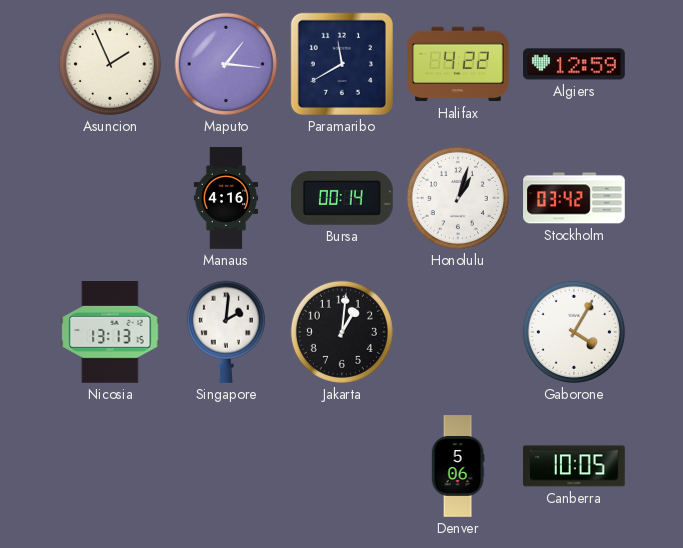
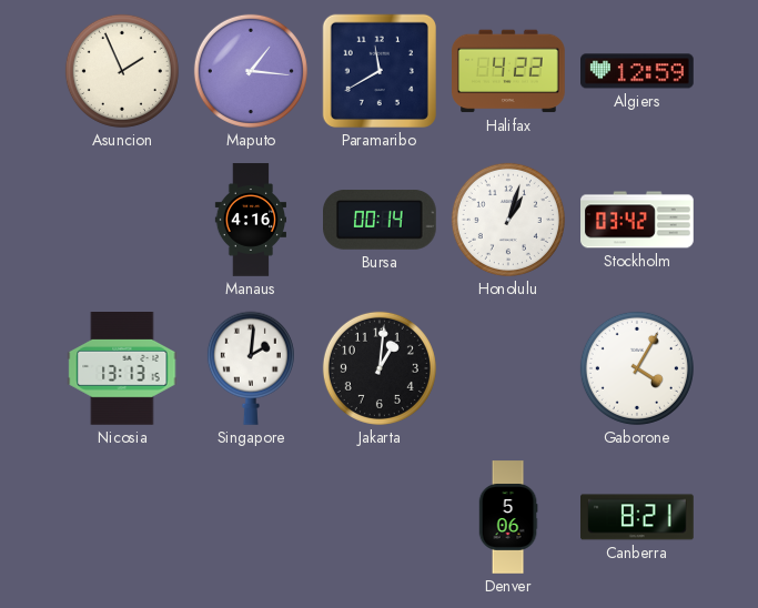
Canberra: 10:05 -> 8:21 (638, 517)
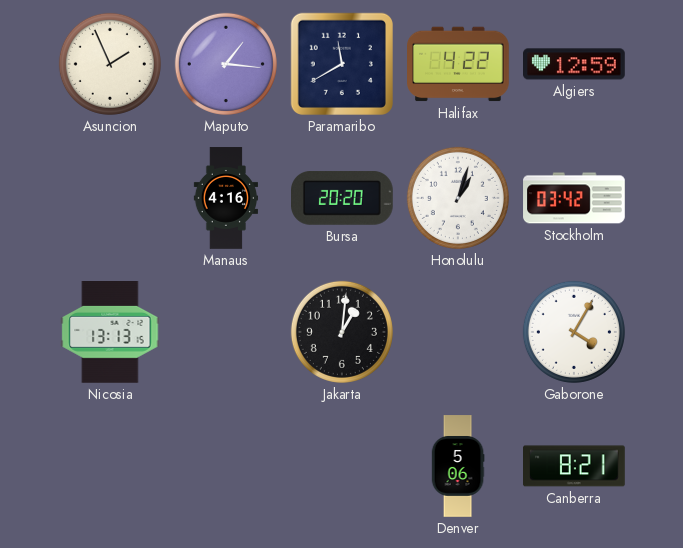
Bursa: 00:14 -> 20:20 (343, 199)
Singapore: 2:01 -> none (251, 368)
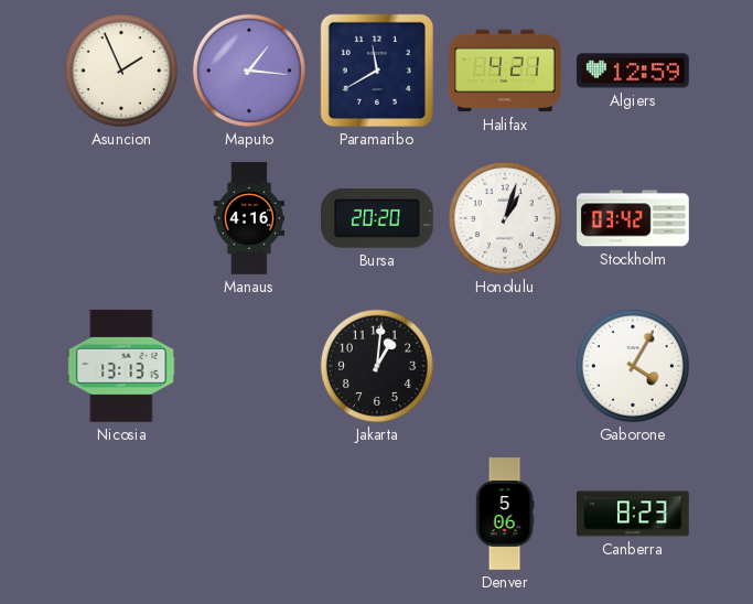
Halifax: 4:22 -> 4:21 (506, 71)
Canberra: 8:21 -> 8:23 (634, 514)
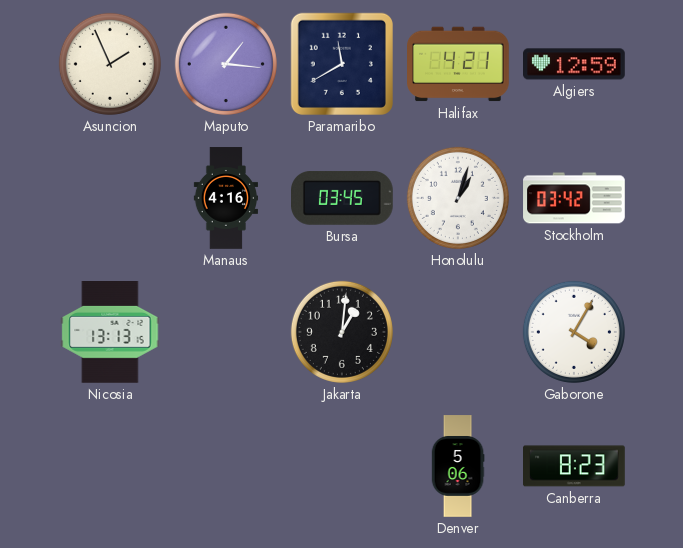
Bursa: 20:20 -> 03:45 (343, 199)
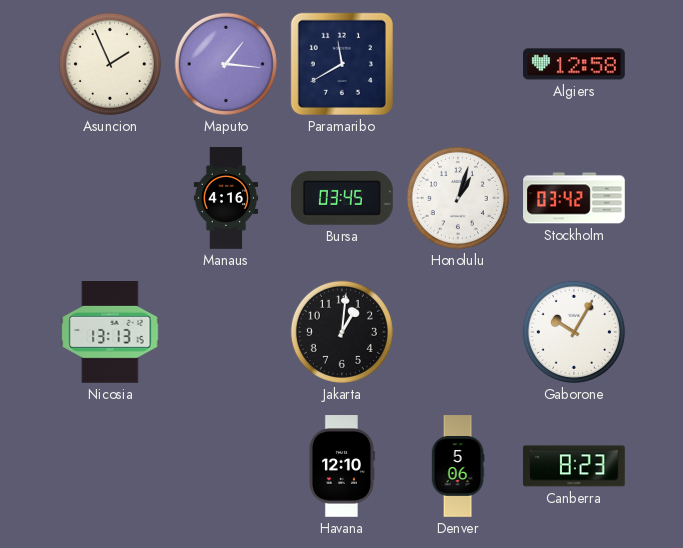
Halifax: 4:21 -> none (459, 64)
Algiers: 12:59 -> 12:58 (574, 64)
Gaborone: 4:05 -> 10:05 (574, 332)
Havana: none -> 12:10 (341, 466)
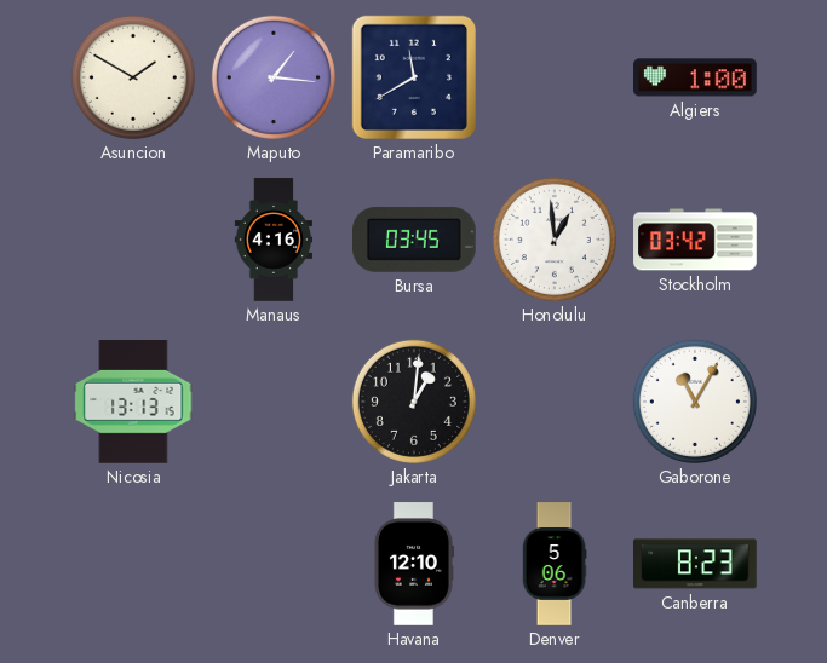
Asuncion: 1:56 -> 1:50 (133, 77)
Algiers: 12:58 -> 1:00 (695, 77)
Honolulu: 1:03 -> 12:59 (555, 240)
Gaborone: 10:05 -> 11:05 (695, 402)
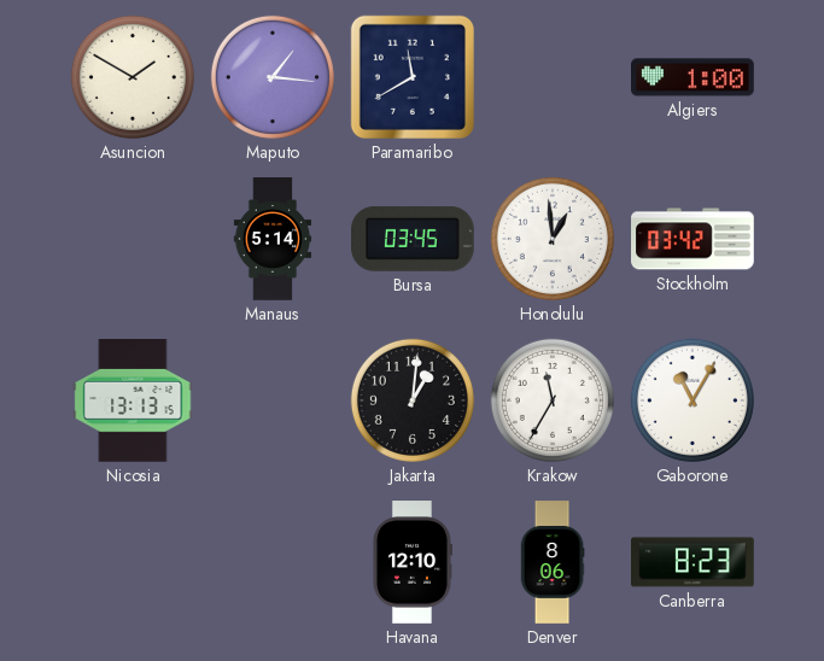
Manaus: 4:16 -> 5:14 (271, 239)
Krakow: none -> 11:35 (553, 400)
Denver: 5:06 -> 8:06 (553, 562)
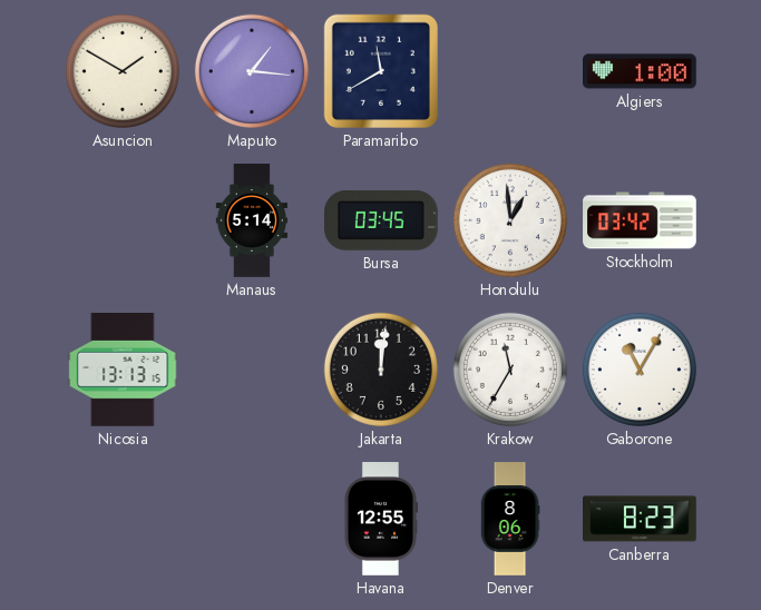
Jakarta: 1:01 -> 12:01 (381, 370)
Havana: 12:10 -> 12:55 (380, 519)
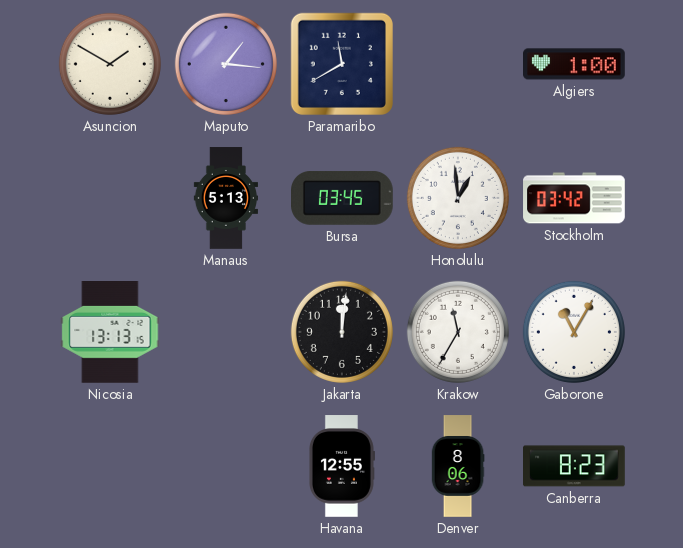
Manaus: 5:14 -> 5:13 (225, 198)
